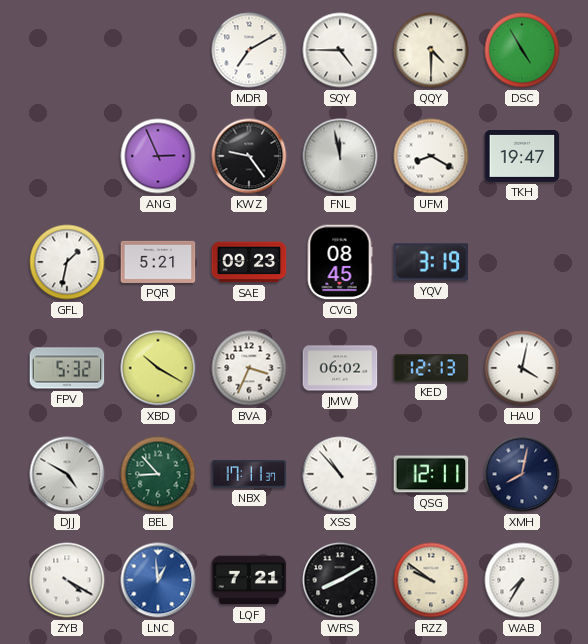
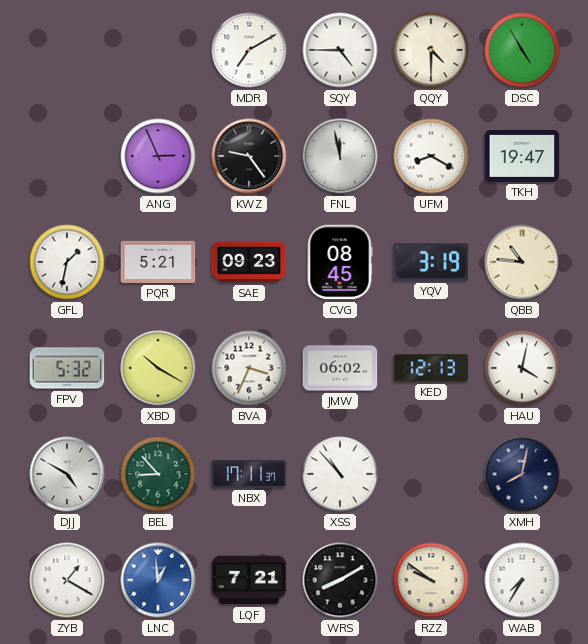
QBB: none -> 10:46 (522, 262)
QSG: 12:11 -> none (431, 474)
ZYB: 4:20 -> 1:20 (67, 580)
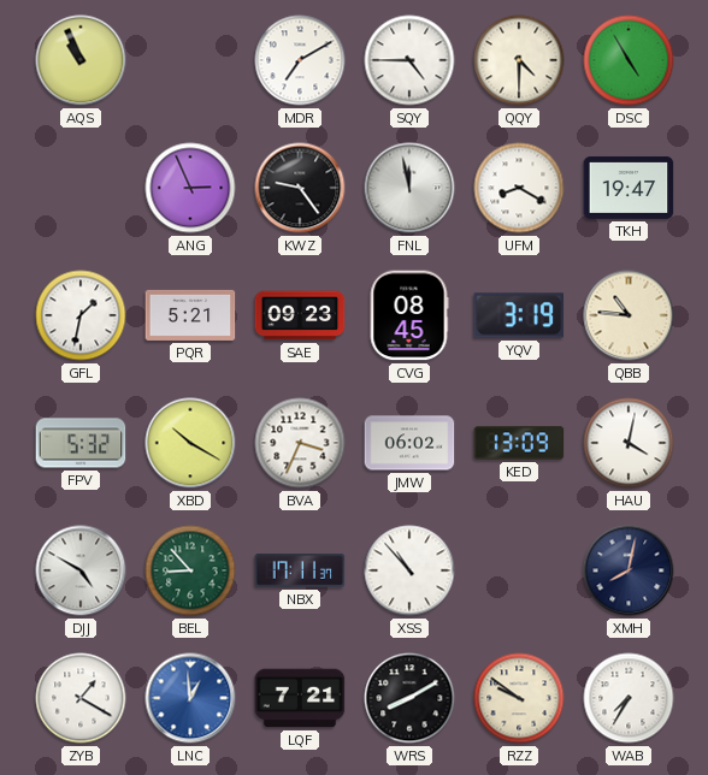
AQS: none -> 10:56 (81, 60)
KED: 12:13 -> 13:09 (519, 443)
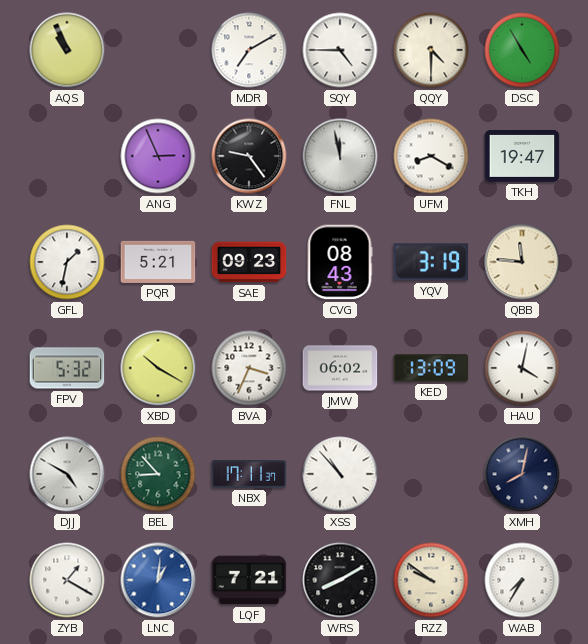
CVG: 08:45 -> 08:43 (340, 262)
QBB: 10:46 -> 11:46 (522, 262)
LNC: 12:59 -> 1:01 (158, 580)
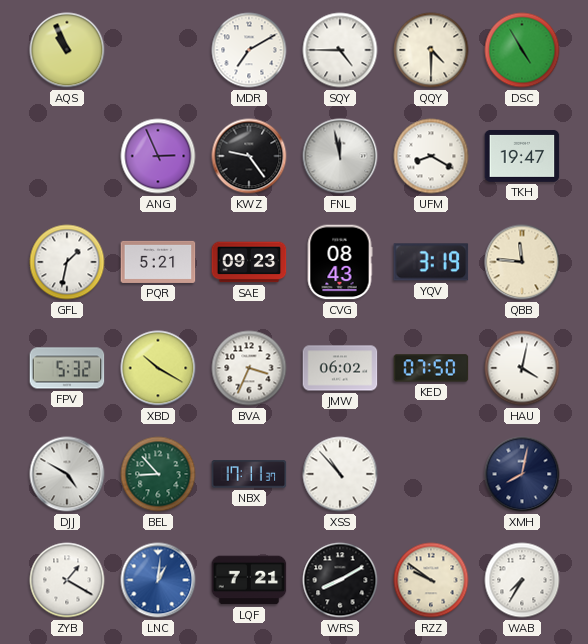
KED: 13:09 -> 07:50 (431, 368)
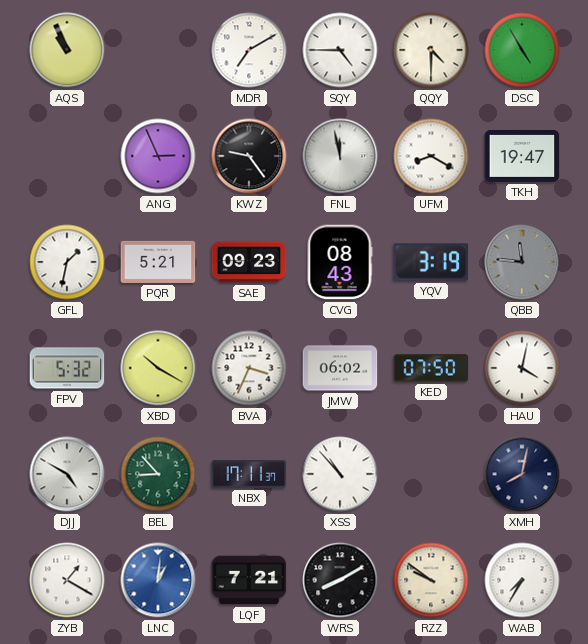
QBB dial: cream -> grey (522, 262)
